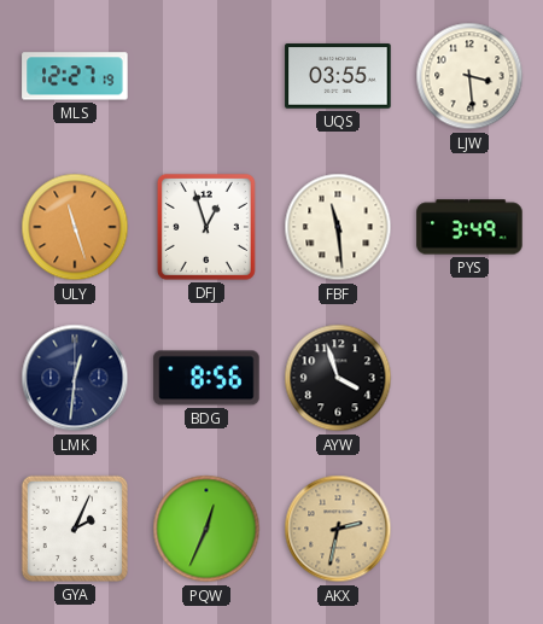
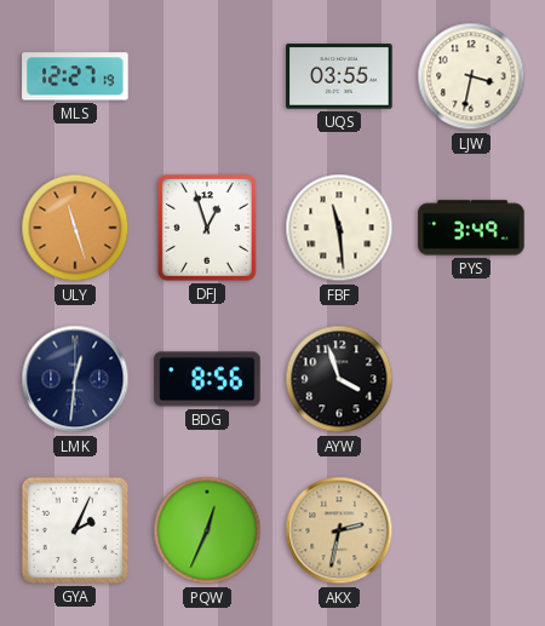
LJW: 3:29 -> 3:32 (471, 76)
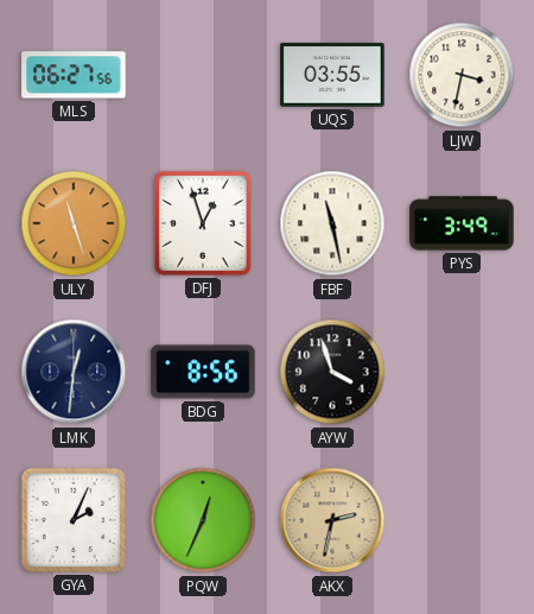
MLS: 12:27 -> 06:27 (74, 75)
FBF: 11:29 -> 11:28 (332, 223)
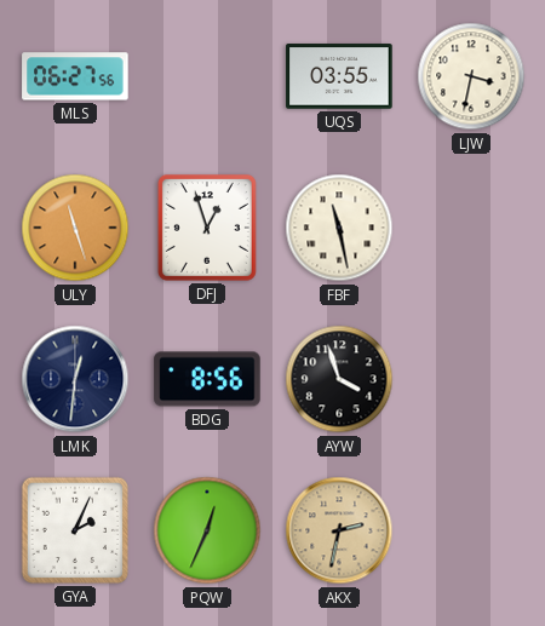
PYS: 3:49 -> none (462, 223)
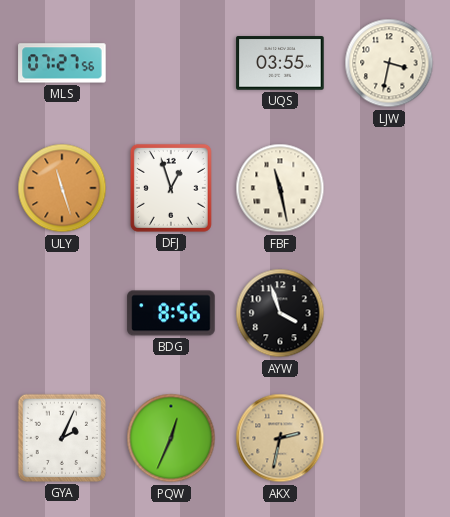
MLS: 06:27 -> 07:27 (62, 63)
LMK: 12:31 -> none (75, 379)
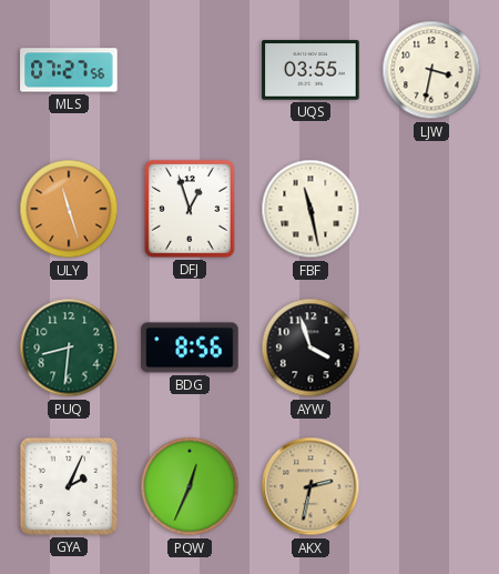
PUQ: none -> 8:31 (69, 348)
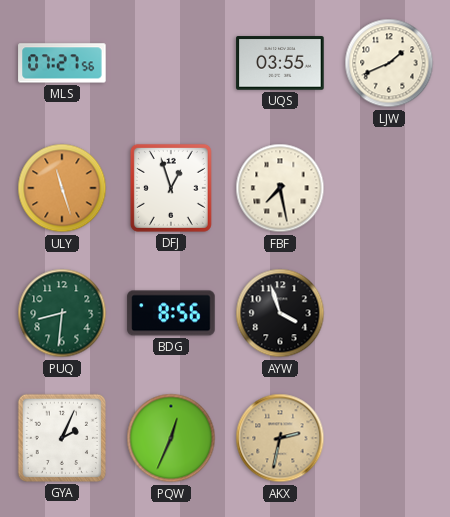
LJW: 3:32 -> 1:41 (389, 63)
FBF: 11:28 -> 7:28 (280, 188)
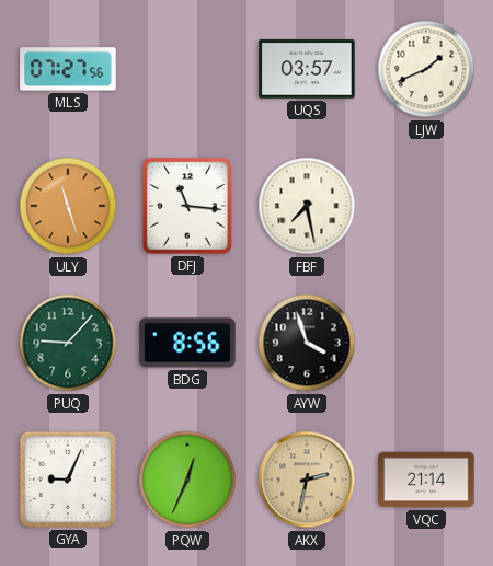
UQS: 03:55 -> 03:57 (307, 69)
DFJ: 12:57 -> 11:16 (187, 206)
PUQ: 8:31 -> 9:07 (68, 343)
GYA: 2:04 -> 9:04 (68, 480)
VQC: none -> 21:14 (426, 480)
